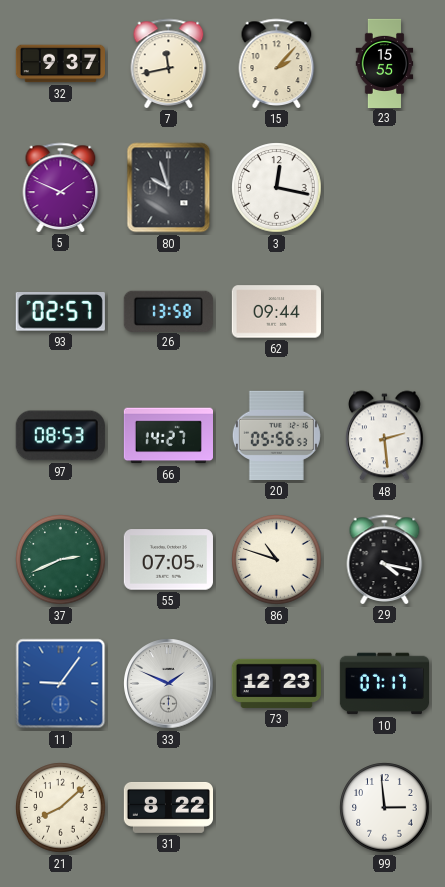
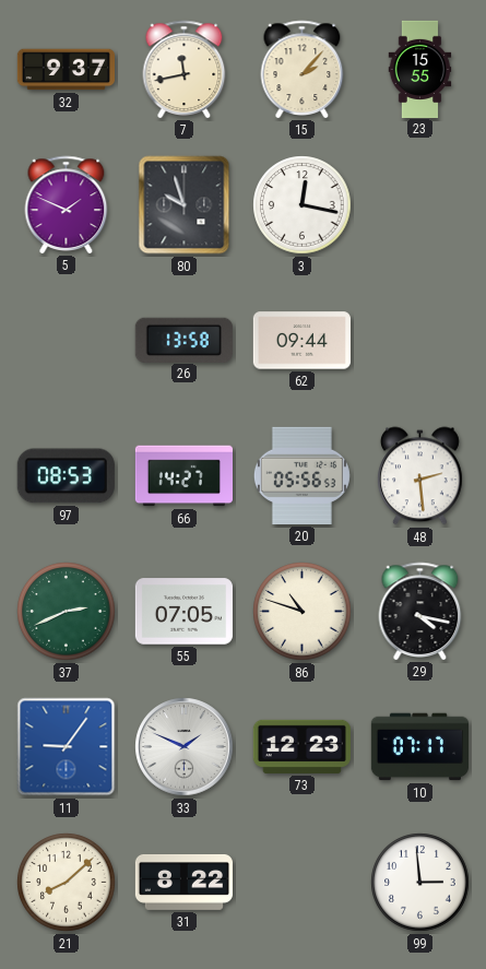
93: 02:57 -> none (60, 312)
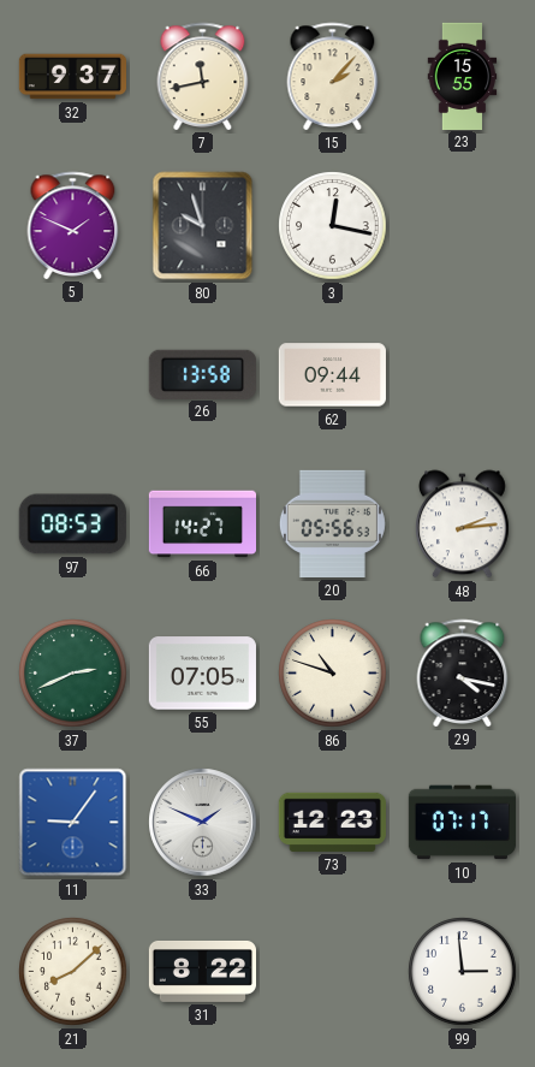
48: 2:29 -> 2:14 (462, 524)
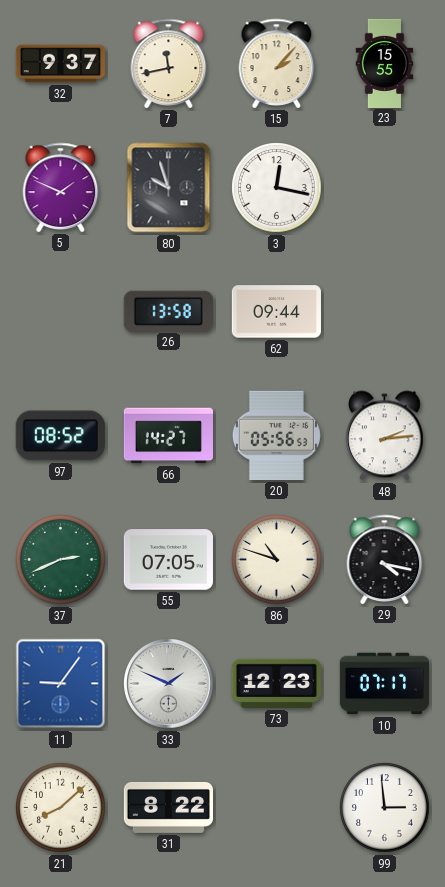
97: 08:53 -> 08:52 (60, 436)
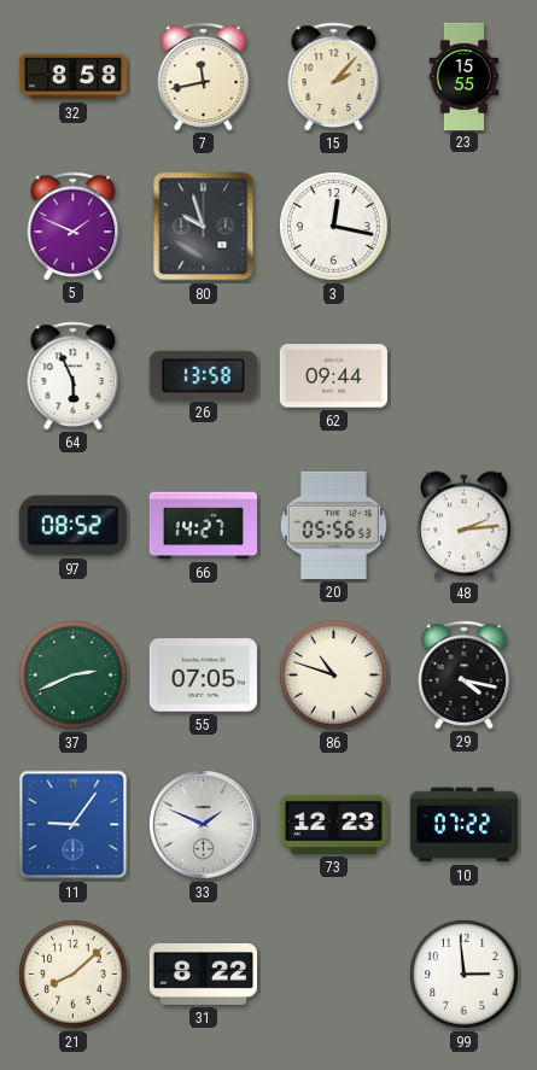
32: 9:37 -> 8:58 (72, 77)
64: none -> 5:56 (74, 375)
10: 07:17 -> 07:22 (463, 825)
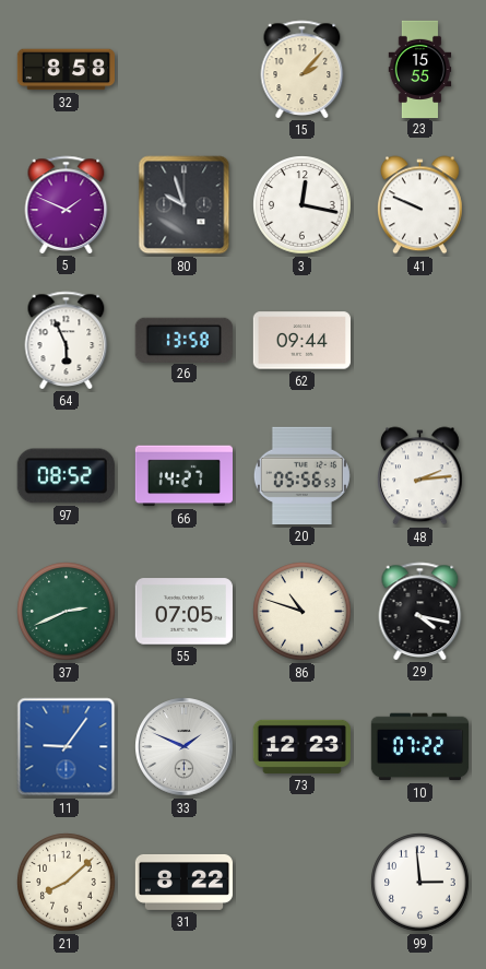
7: 11:43 -> none (204, 76)
41: none -> 9:49 (419, 205)
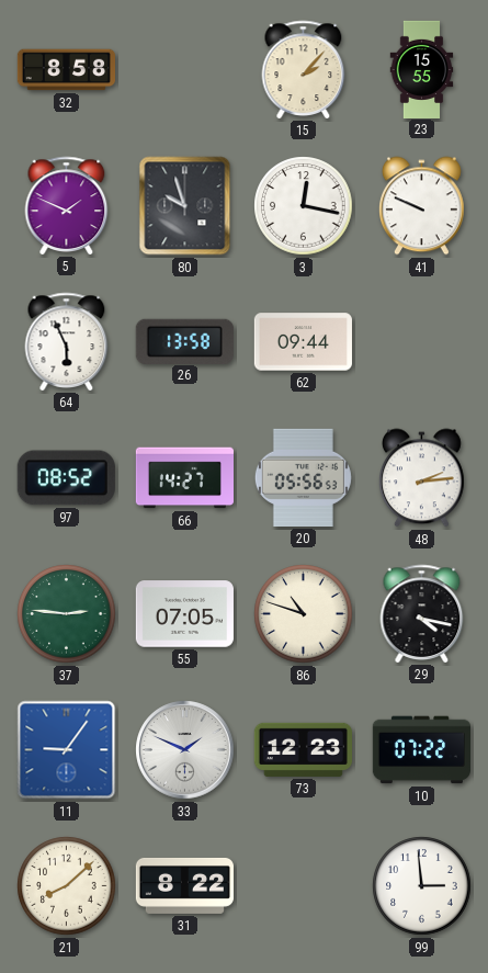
37: 2:41 -> 2:46 (67, 614)
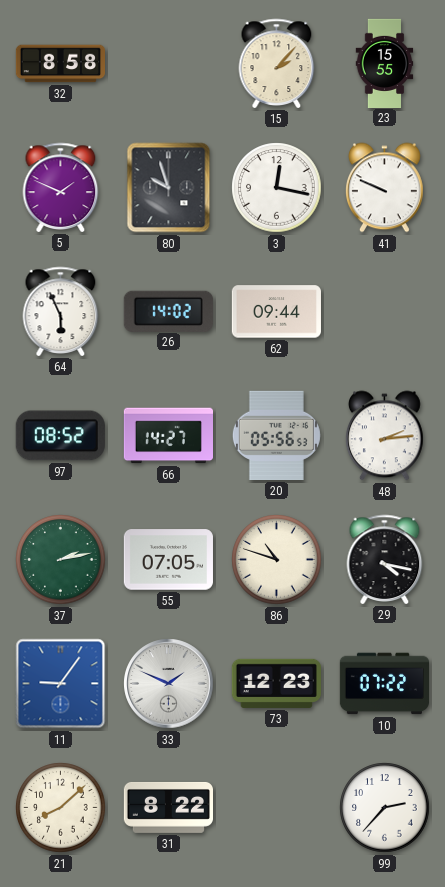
26: 13:58 -> 14:02 (168, 311)
37: 2:46 -> 2:13 (61, 560)
99: 2:59 -> 2:37 (385, 808)
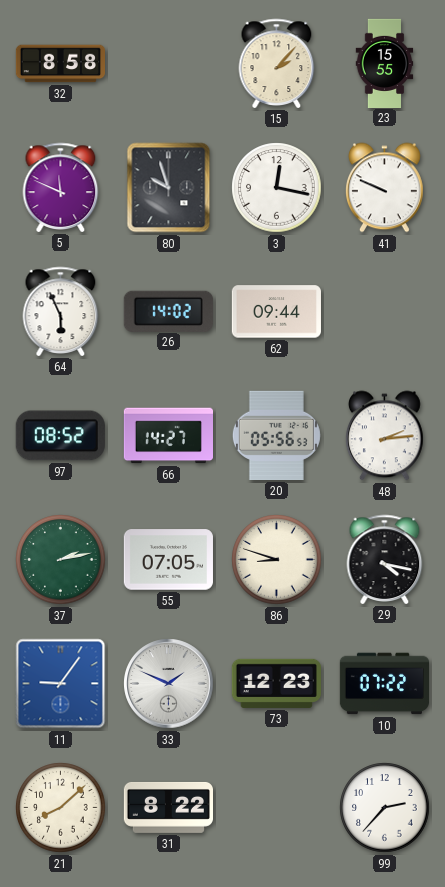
5: 1:49 -> 11:49 (61, 187)
86: 10:48 -> 8:48 (277, 560)
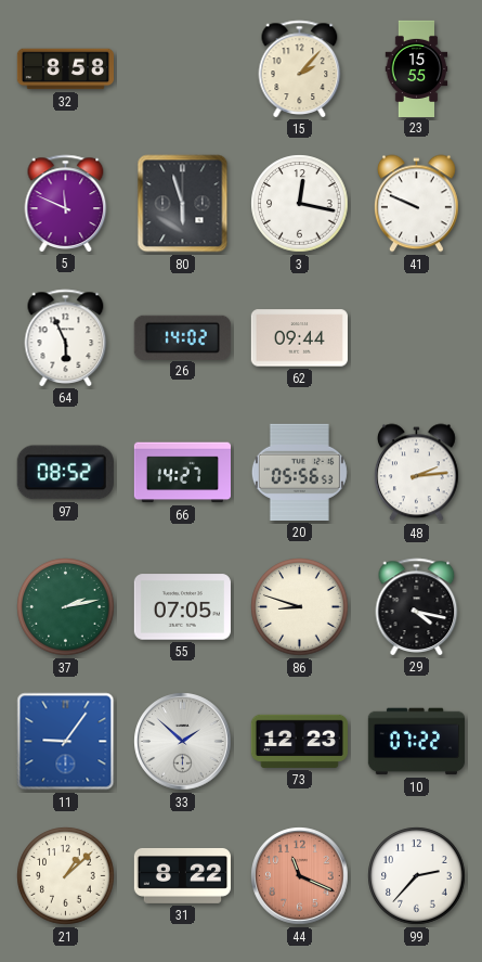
80: 9:57 -> 5:57 (183, 204)
33: 1:49 -> 1:52 (183, 742)
21: 8:08 -> 1:08 (66, 876)
44: none -> 11:19 (300, 876)
